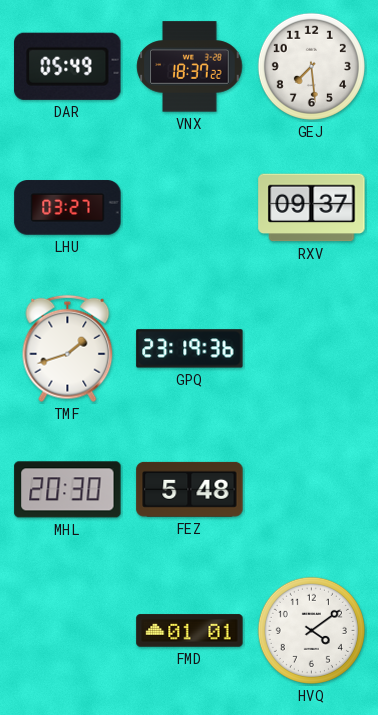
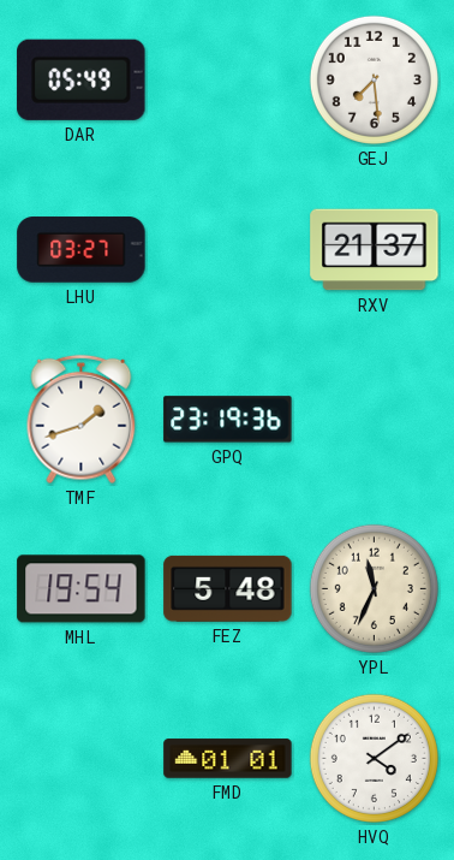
VNX: 18:37 -> none (190, 67)
RXV: 09:37 -> 21:37 (375, 250)
MHL: 20:30 -> 19:54 (82, 589)
YPL: none -> 11:34 (374, 588)
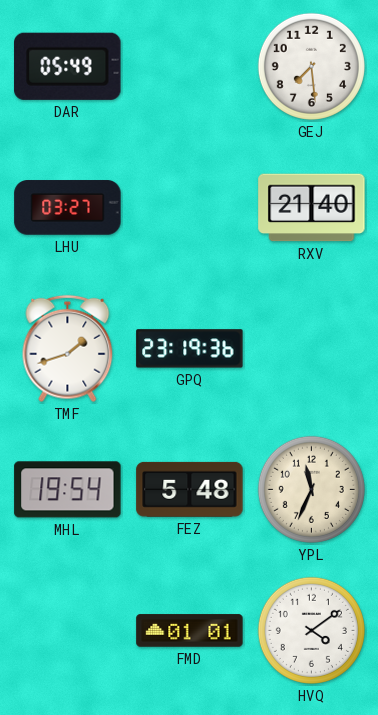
RXV: 21:37 -> 21:40 (312, 208)
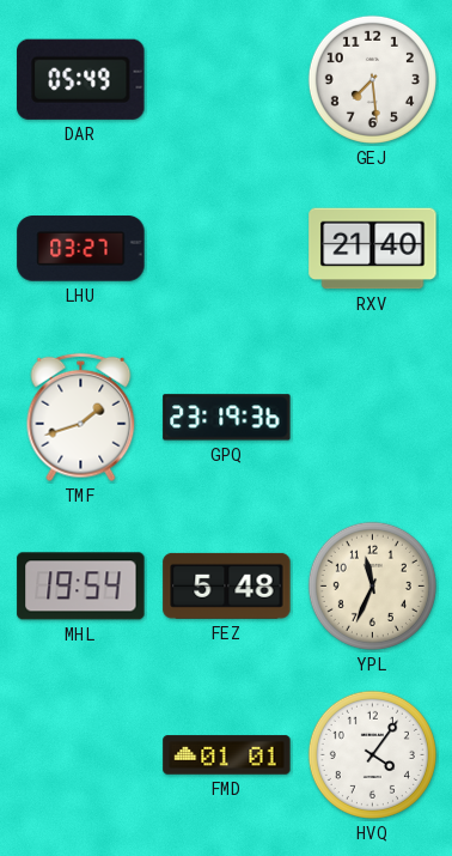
HVQ: 4:09 -> 4:06 (372, 754)
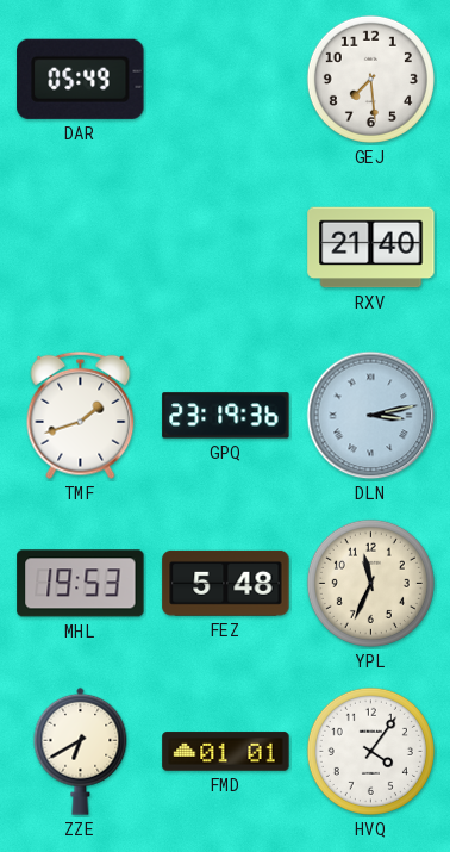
LHU: 03:27 -> none (81, 249)
DLN: none -> 3:13 (371, 416)
MHL: 19:54 -> 19:53 (81, 584)
ZZE: none -> 6:40 (81, 751)
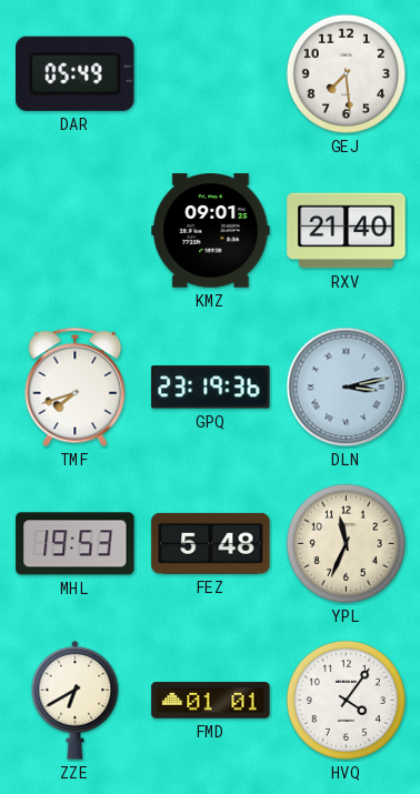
KMZ: none -> 09:01 (211, 231)
TMF: 1:42 -> 7:42 (76, 388)
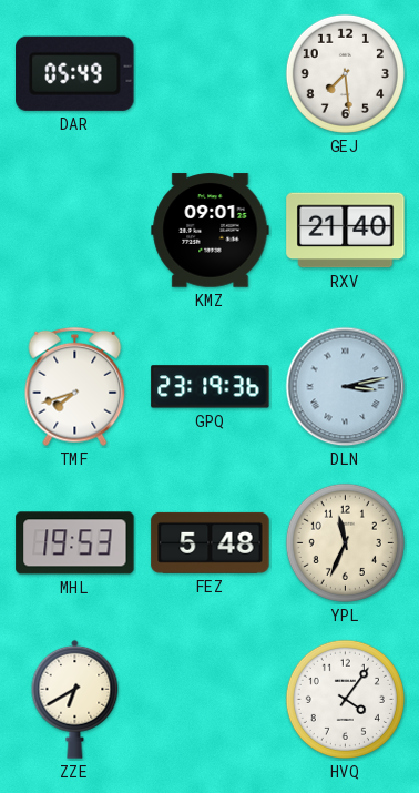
FMD: 01:01 -> none (211, 701)
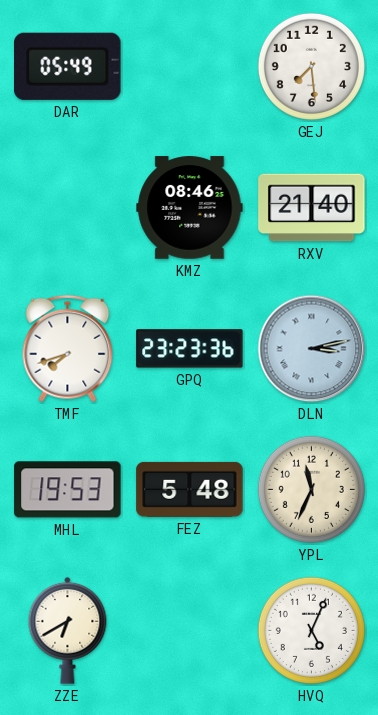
KMZ: 09:01 -> 08:46 (190, 208)
GPQ: 23:19 -> 23:23 (190, 349)
HVQ: 4:06 -> 5:04 (311, 630)
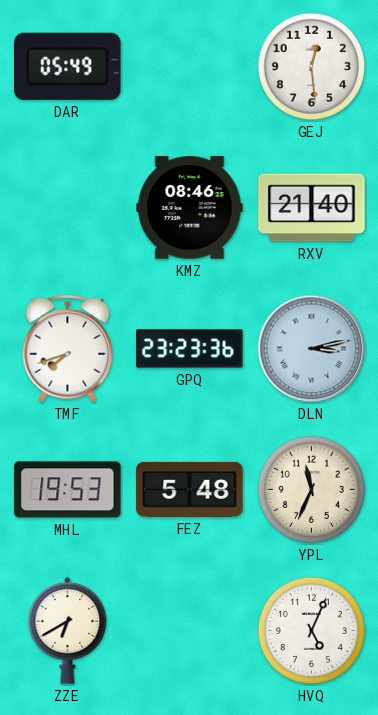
GEJ: 7:29 -> 12:29 (311, 66)
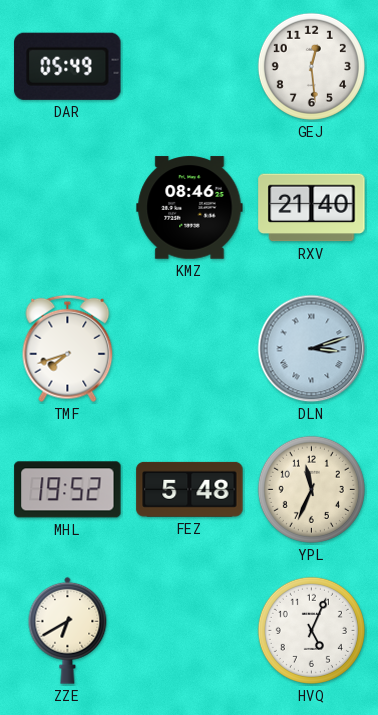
GPQ: 23:23 -> none (190, 349)
DLN: 3:13 -> 3:12 (312, 349)
MHL: 19:53 -> 19:52 (68, 490)
